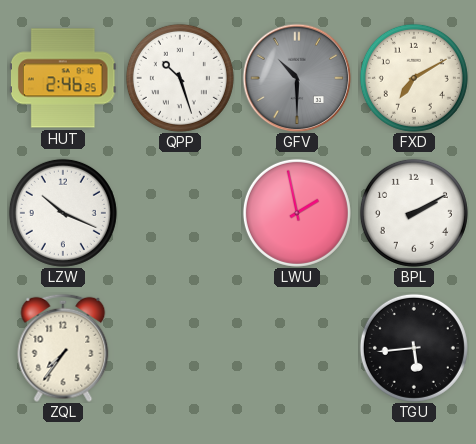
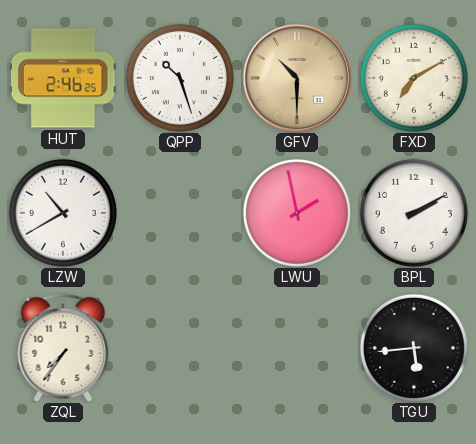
GFV dial: grey -> champagne (297, 78)
LZW: 10:19 -> 10:40 (63, 213)
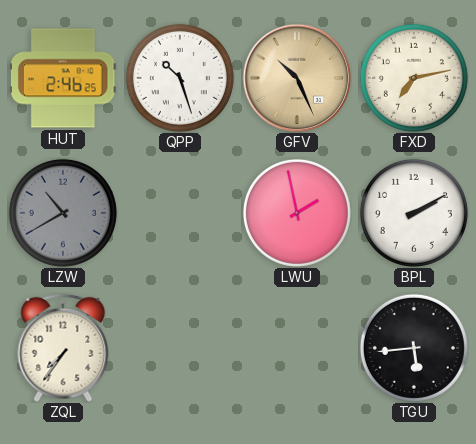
GFV: 10:30 -> 10:26 (297, 78)
FXD: 7:10 -> 7:13 (414, 78)
LZW dial: white -> grey (63, 213)
